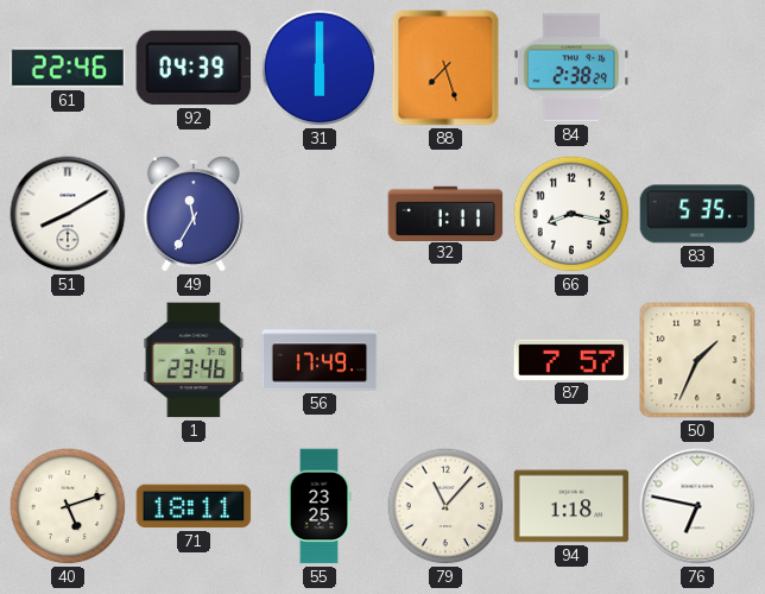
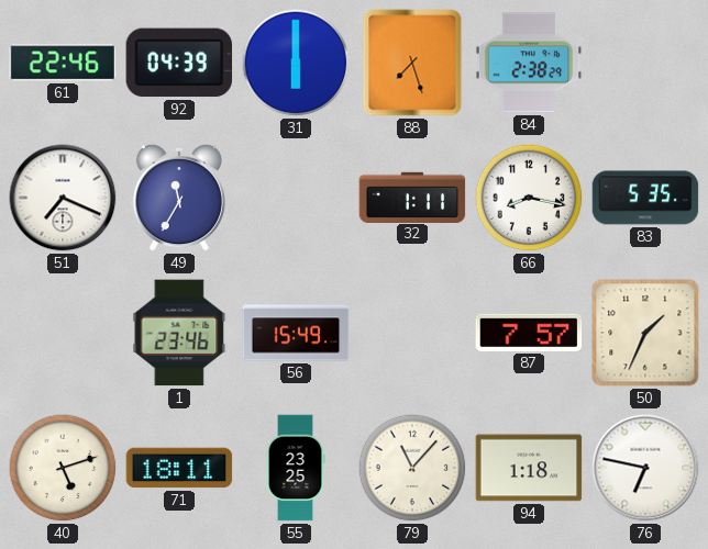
51: 8:10 -> 7:19 (63, 198)
56: 17:49 -> 15:49 (296, 333)
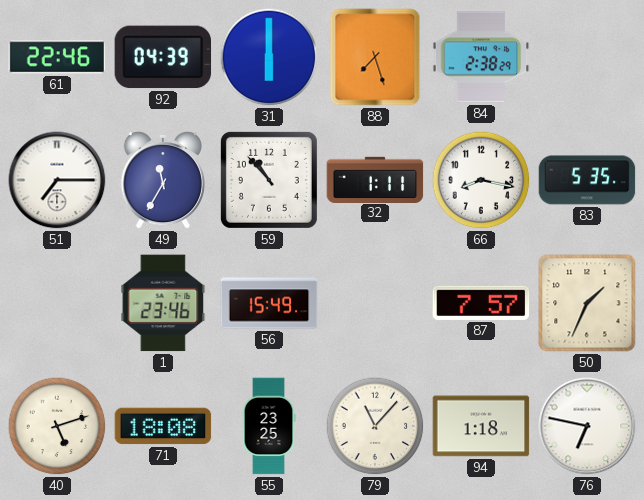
51: 7:19 -> 7:15 (57, 180)
59: none -> 10:53 (269, 180)
71: 18:11 -> 18:08 (163, 426)
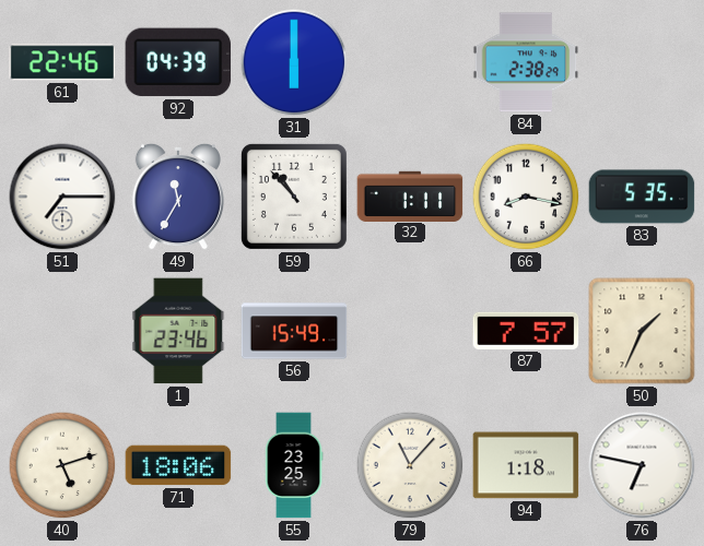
88: 7:27 -> none (375, 57)
71: 18:08 -> 18:06 (178, 465)
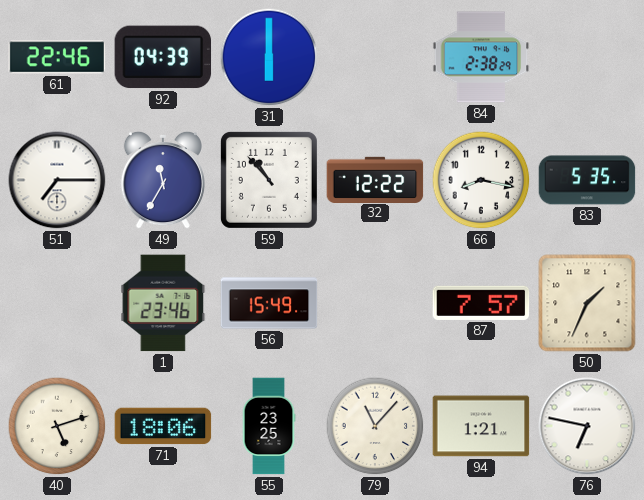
32: 1:11 -> 12:22 (375, 179)
94: 1:18 -> 1:21 (481, 426)
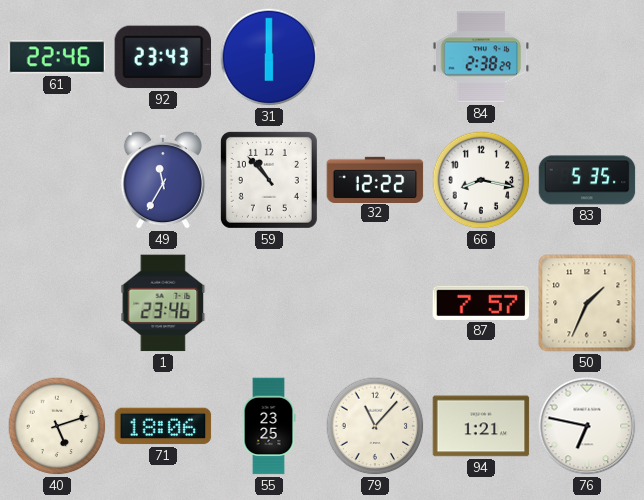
92: 04:39 -> 23:43 (163, 57)
51: 7:15 -> none (57, 180)
56: 15:49 -> none (269, 303)
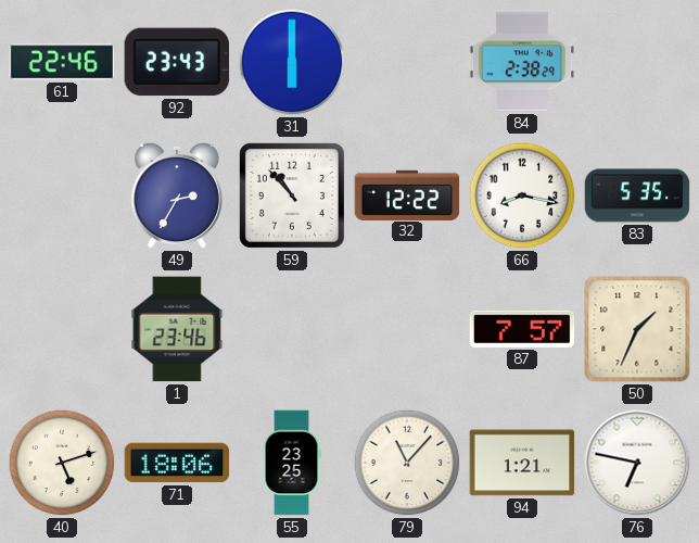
49: 11:35 -> 2:35 (177, 195)
